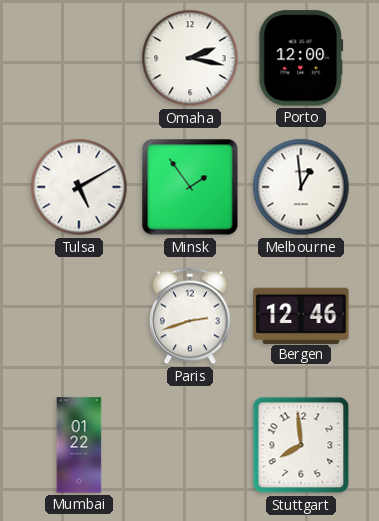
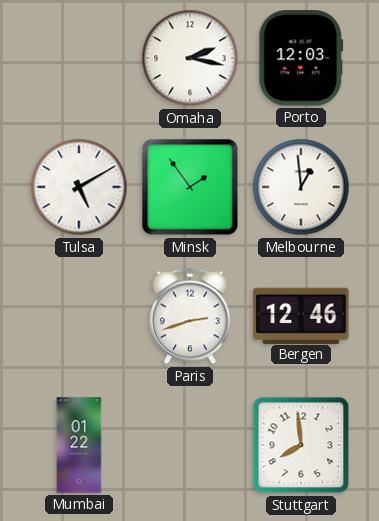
Porto: 12:00 -> 12:03 (301, 58)
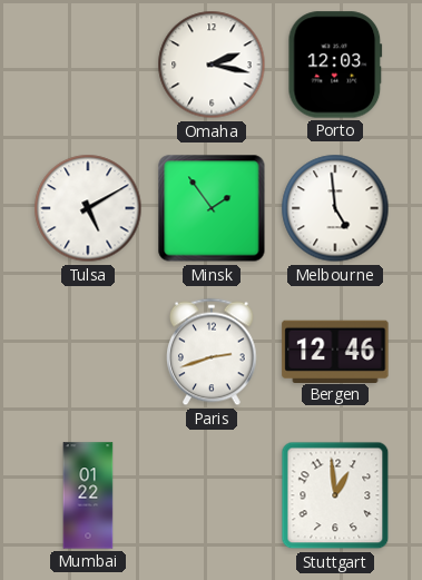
Melbourne: 12:59 -> 4:59 (335, 208)
Stuttgart: 7:59 -> 12:59 (335, 495)
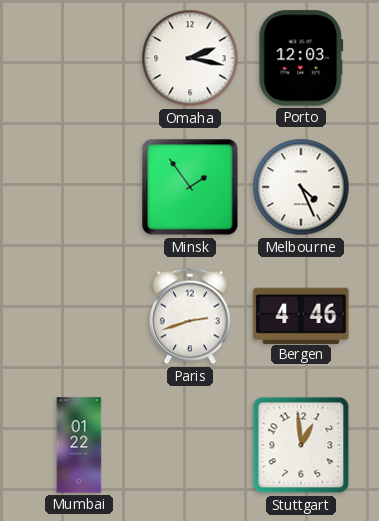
Tulsa: 5:10 -> none (88, 208)
Melbourne: 4:59 -> 4:26 (301, 187)
Bergen: 12:46 -> 4:46 (301, 315)
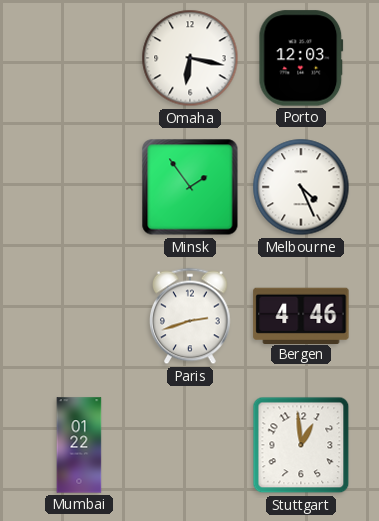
Omaha: 2:17 -> 6:17 (190, 58)
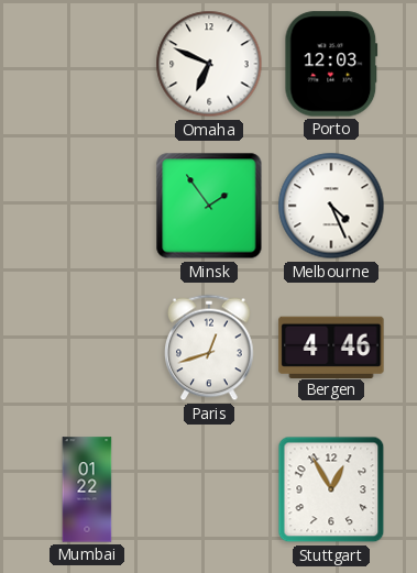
Omaha: 6:17 -> 6:49 (209, 64)
Paris: 2:42 -> 12:42 (210, 348)
Stuttgart: 12:59 -> 12:55 (331, 489)
